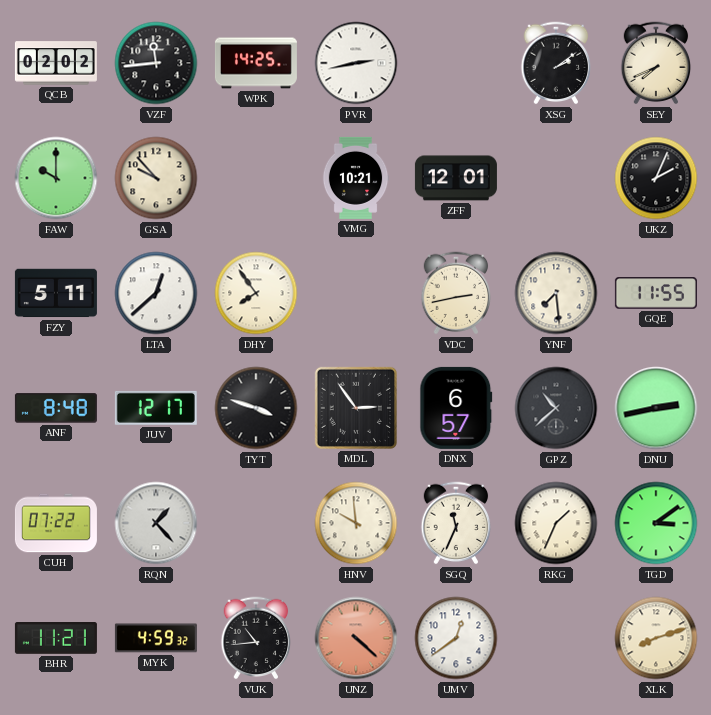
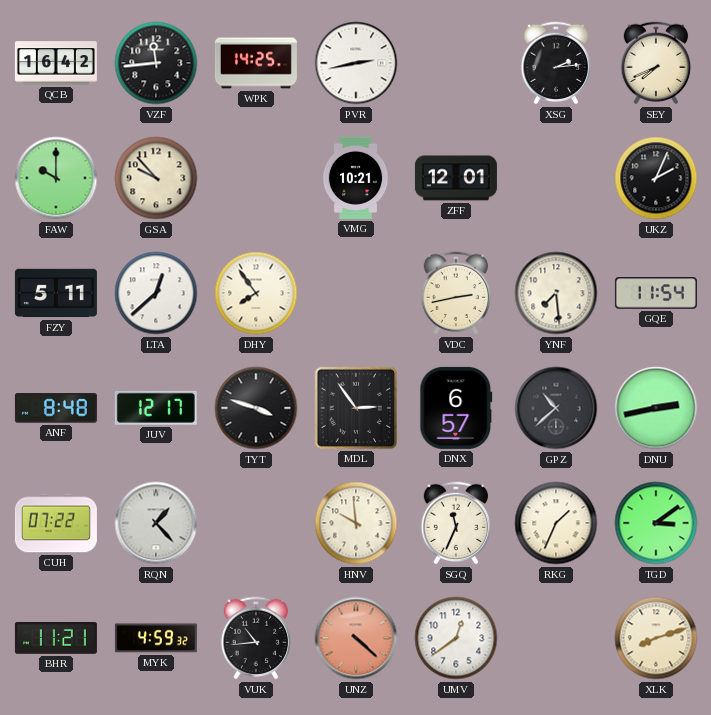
QCB: 02:02 -> 16:42 (56, 63)
XSG: 2:09 -> 2:14 (556, 63)
GQE: 11:55 -> 11:54 (656, 293)
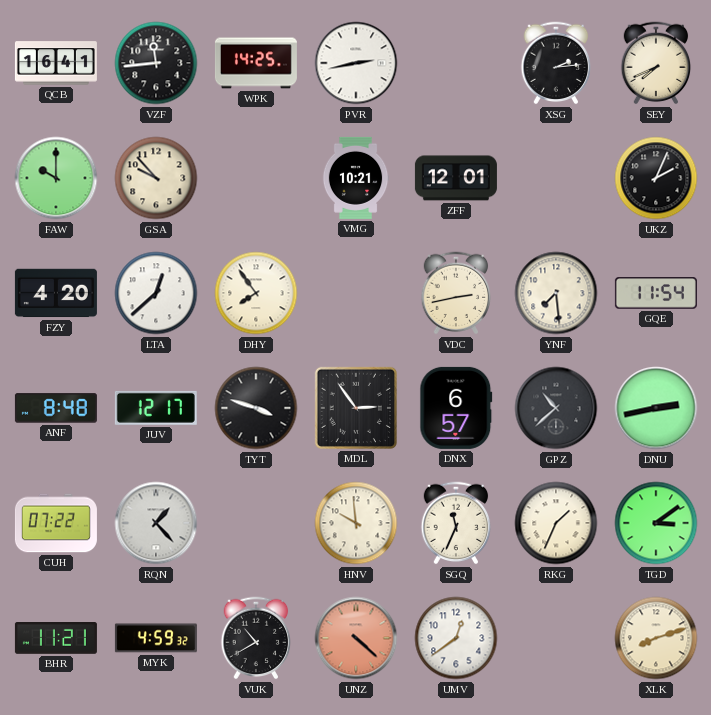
QCB: 16:42 -> 16:41 (56, 63)
FZY: 5:11 -> 4:20 (56, 293)
VUK: 10:44 -> 10:40 (256, 638)
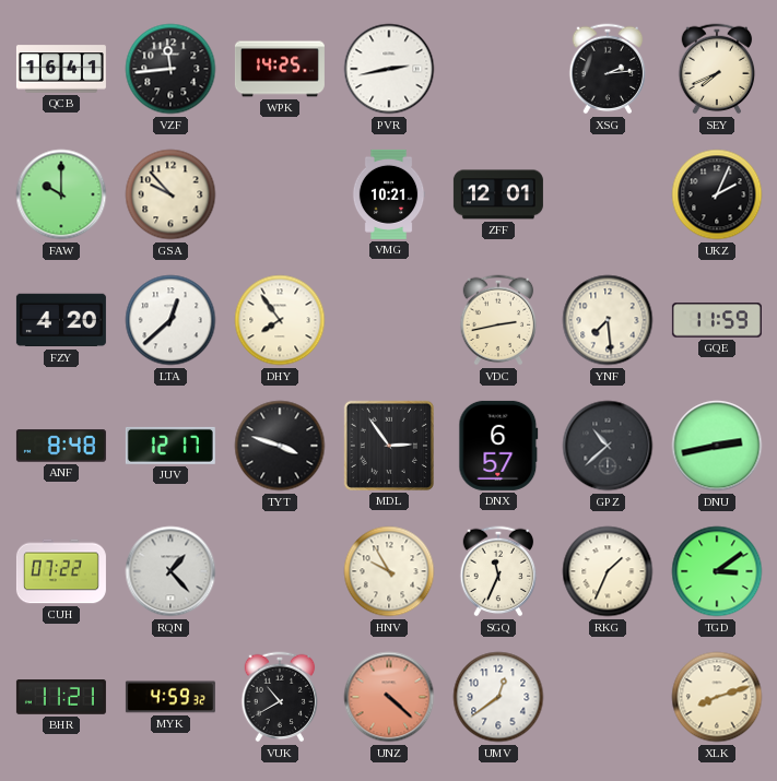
GQE: 11:54 -> 11:59 (717, 320)
HNV: 9:59 -> 9:55 (389, 571)
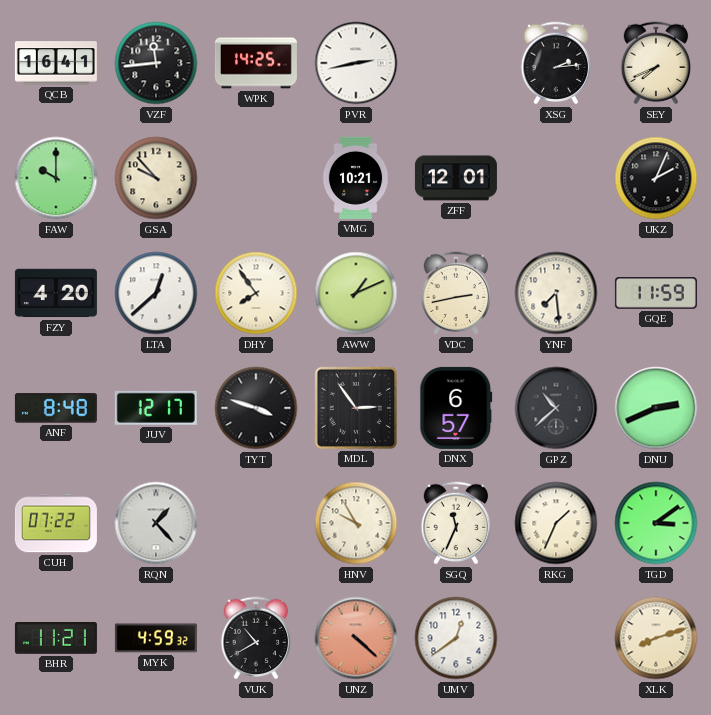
AWW: none -> 1:11 (356, 293)
DNU: 2:43 -> 2:41 (656, 408)
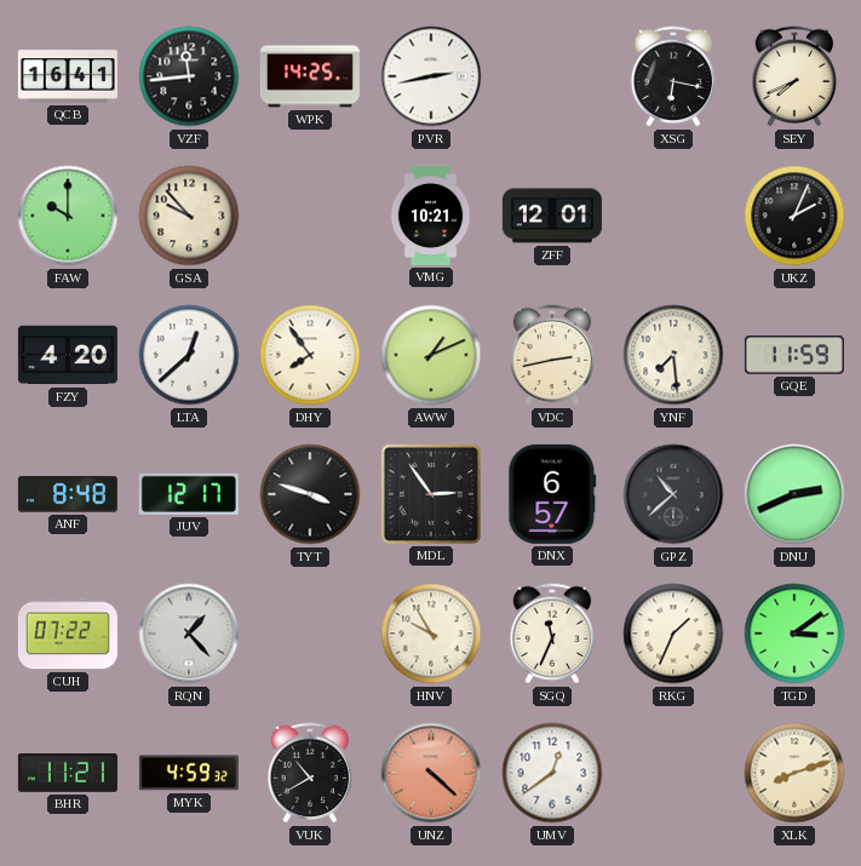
XSG: 2:14 -> 6:17 (673, 76)
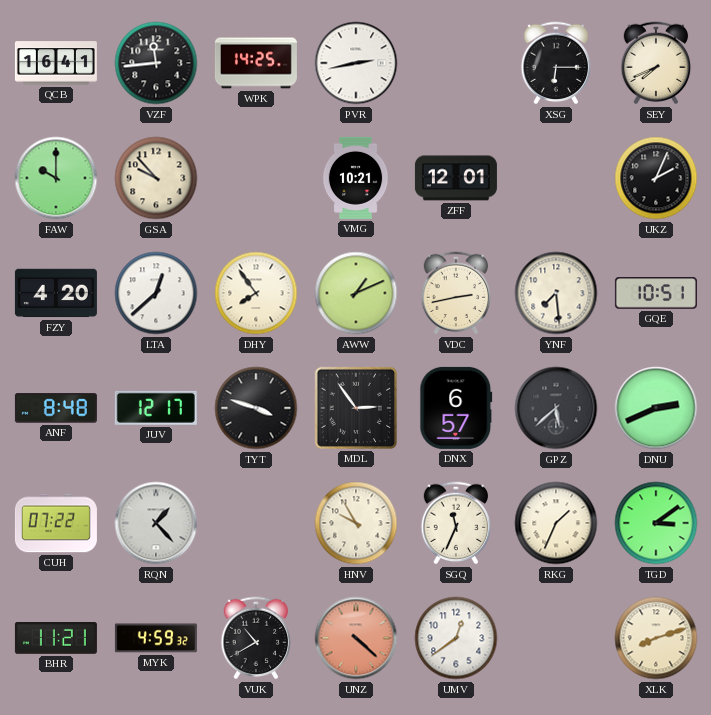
XSG: 6:17 -> 6:15 (556, 63)
GQE: 11:59 -> 10:51 (656, 293)
GPZ: 10:38 -> 5:38 (556, 408)
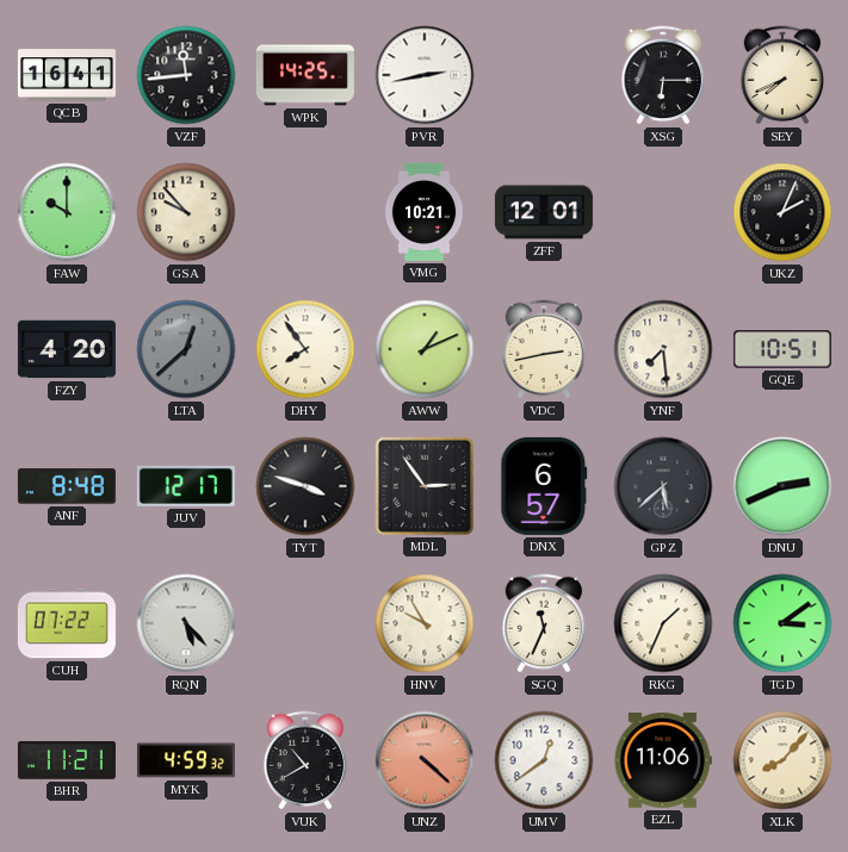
LTA dial: white -> grey (186, 349)
RQN: 1:23 -> 5:23 (186, 623)
EZL: none -> 11:06 (663, 760)
XLK: 8:12 -> 8:07 (782, 760)
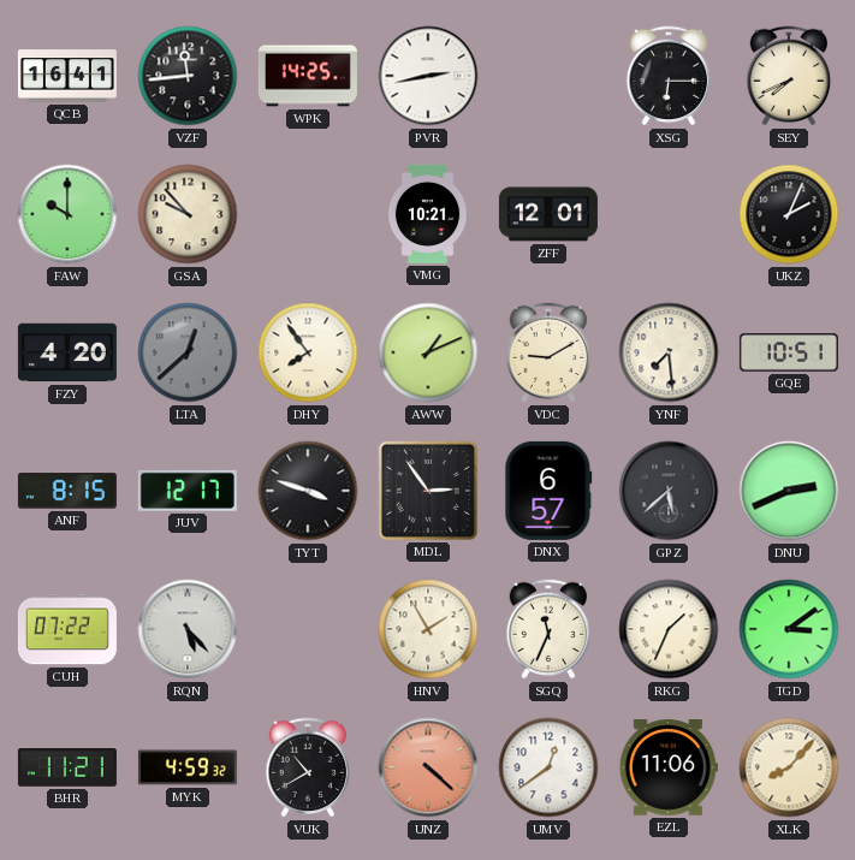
VDC: 2:43 -> 9:10 (548, 352)
ANF: 8:48 -> 8:15 (67, 491)
HNV: 9:55 -> 1:55 (428, 629)
